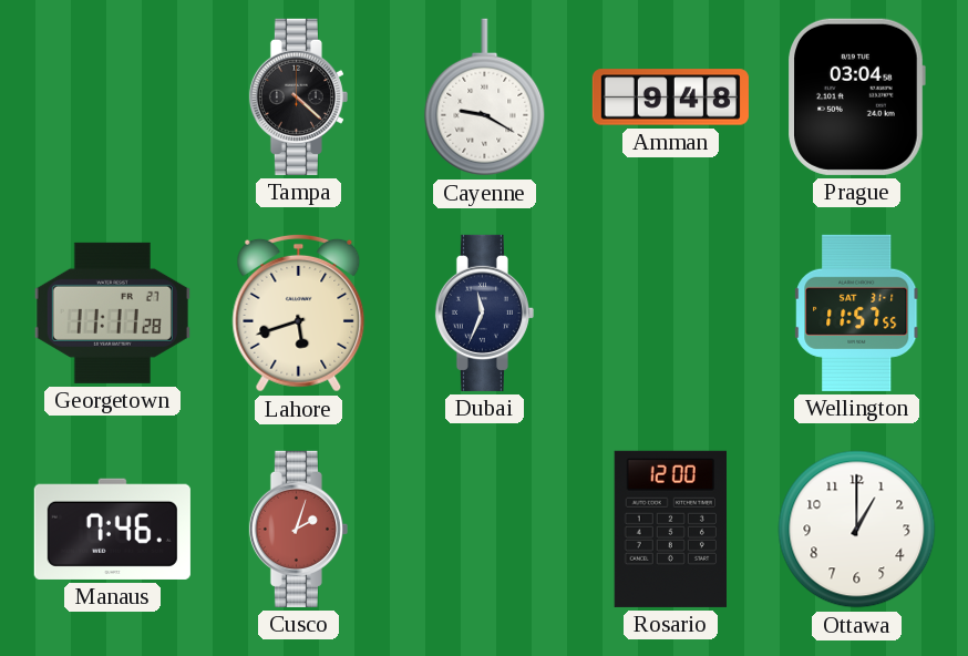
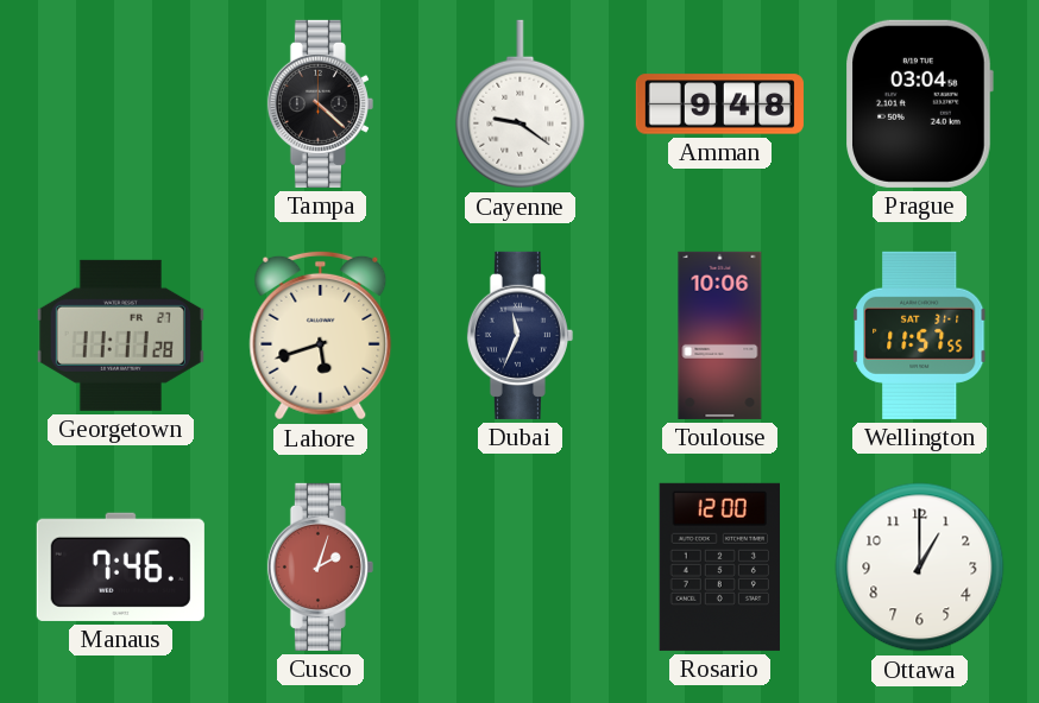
Cayenne: 9:20 -> 9:21 (521, 104)
Toulouse: none -> 10:06 (720, 335)
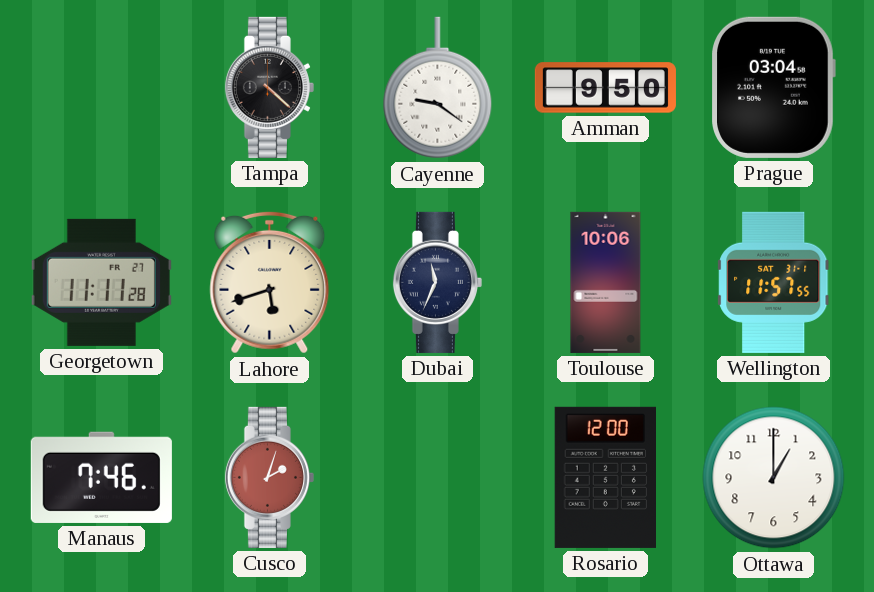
Amman: 9:48 -> 9:50 (605, 88)
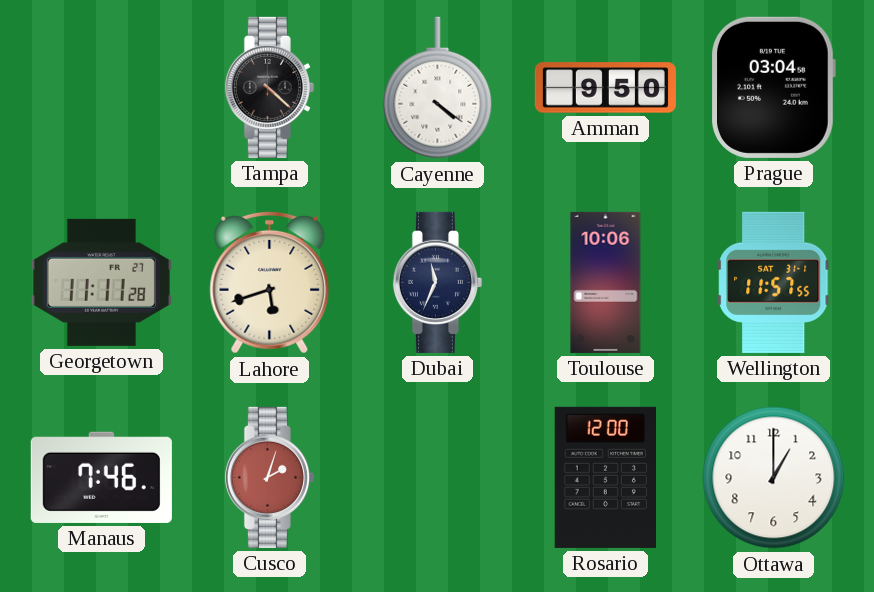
Cayenne: 9:21 -> 4:21 (438, 88)
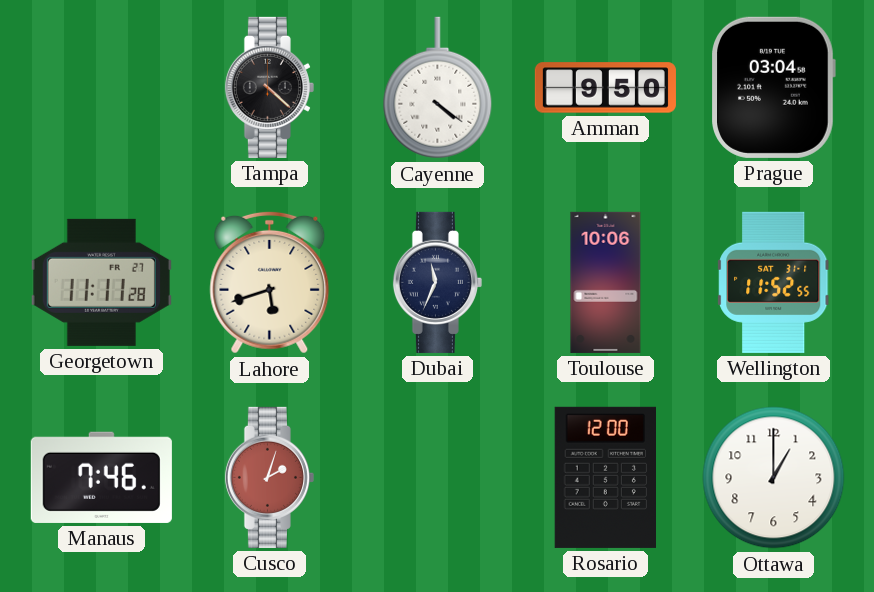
Wellington: 11:57 -> 11:52 (774, 282)
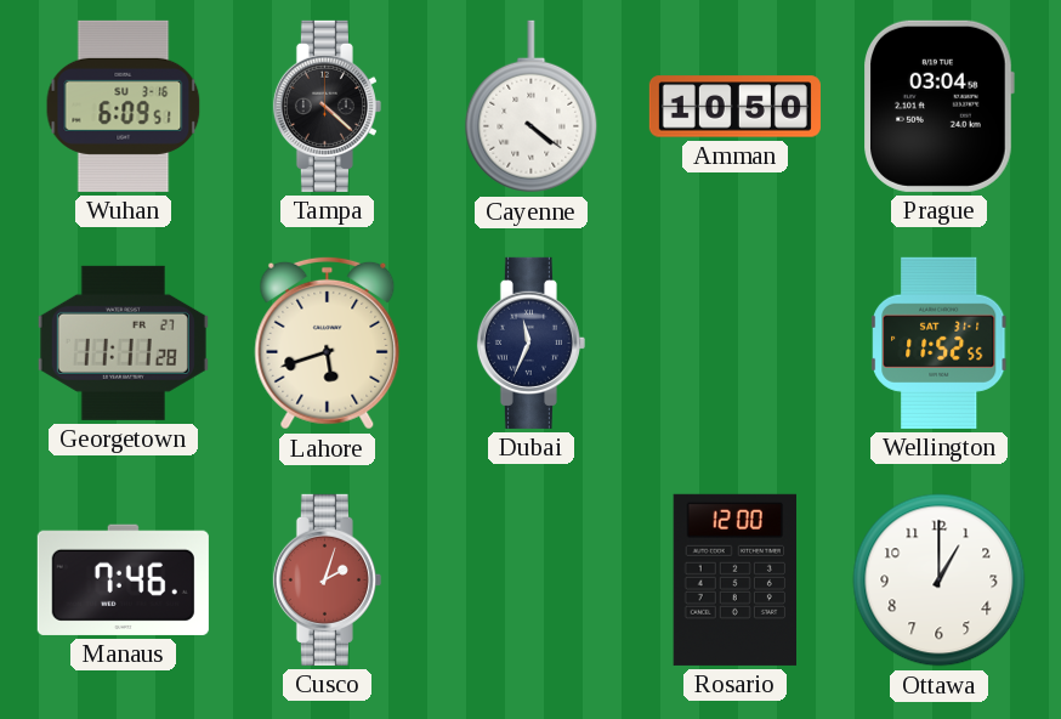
Wuhan: none -> 6:09 (124, 106)
Amman: 9:50 -> 10:50 (734, 107)
Toulouse: 10:06 -> none (606, 282)
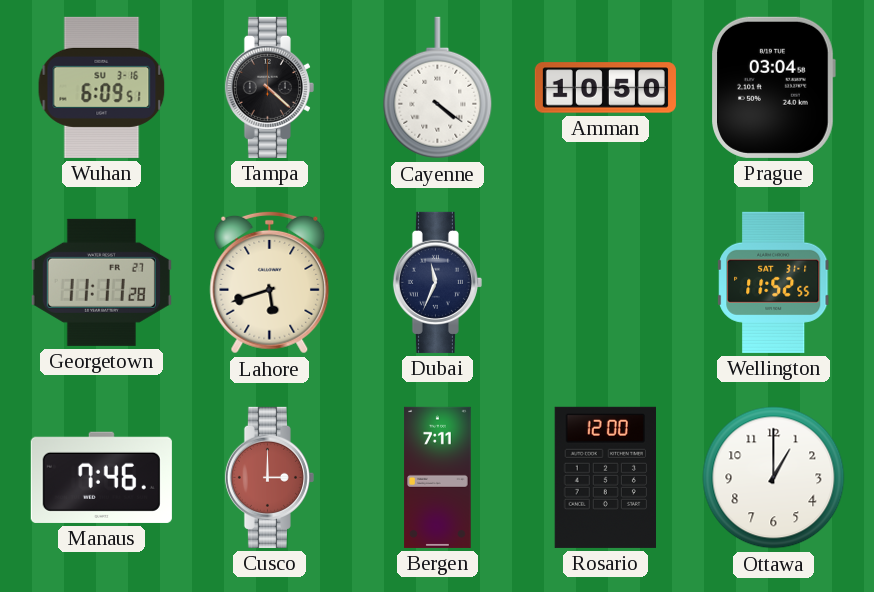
Cusco: 2:03 -> 3:00 (269, 477)
Bergen: none -> 7:11 (438, 477)
